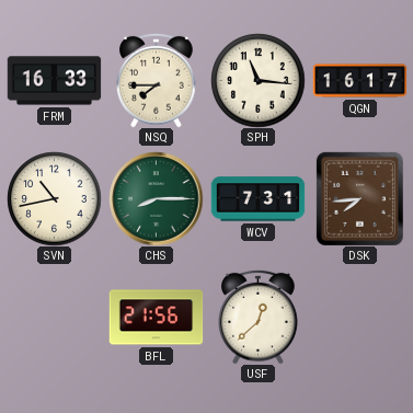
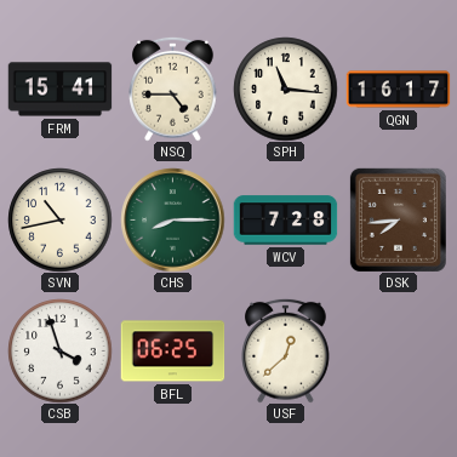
FRM: 16:33 -> 15:41 (59, 90)
NSQ: 7:45 -> 4:45 (173, 88)
WCV: 7:31 -> 7:28 (285, 221)
CSB: none -> 3:57 (59, 350)
BFL: 21:56 -> 06:25 (172, 352)
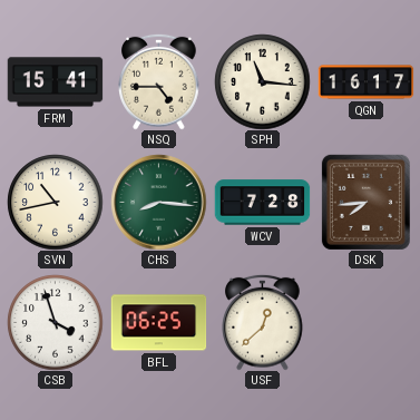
CHS: 8:15 -> 8:16 (158, 202)
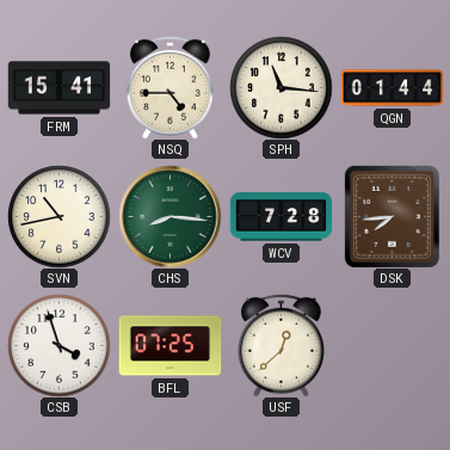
QGN: 16:17 -> 01:44 (392, 88)
BFL: 06:25 -> 07:25 (169, 346)
